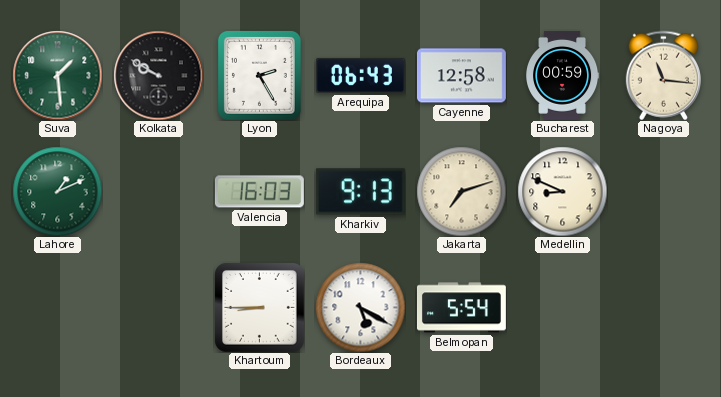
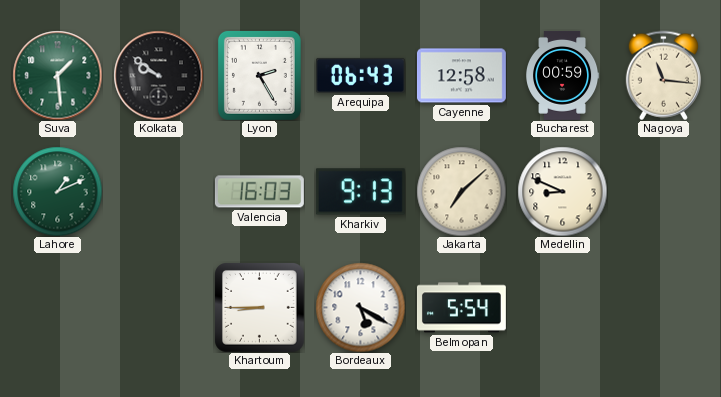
Kolkata: 9:50 -> 9:51 (158, 75)
Jakarta: 7:12 -> 7:08 (461, 191)
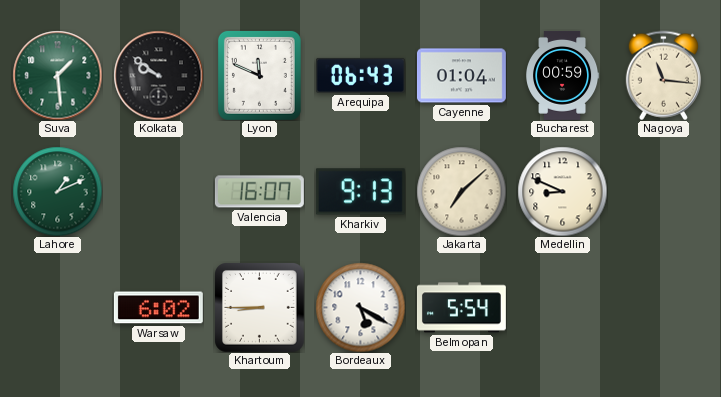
Lyon: 2:25 -> 11:49 (259, 75)
Cayenne: 12:58 -> 01:04 (461, 76)
Valencia: 16:03 -> 16:07 (259, 192)
Warsaw: none -> 6:02 (158, 308)
